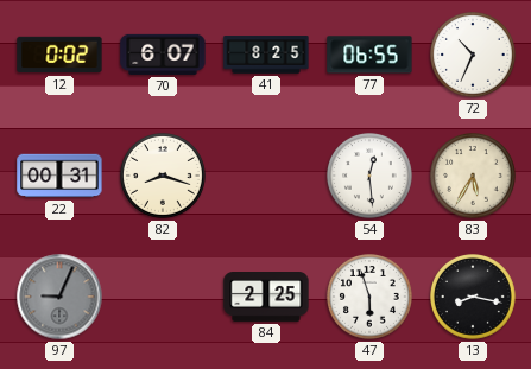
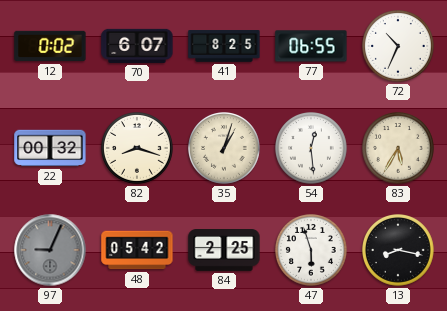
22: 00:31 -> 00:32 (50, 148)
35: none -> 1:03 (225, 149)
48: none -> 05:42 (137, 250)
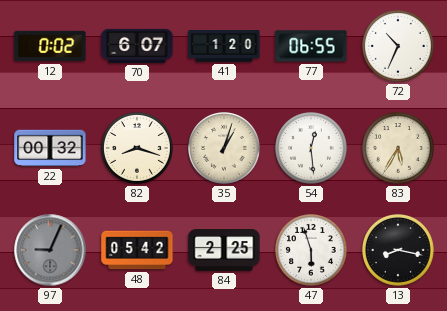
41: 8:25 -> 1:20 (224, 46)
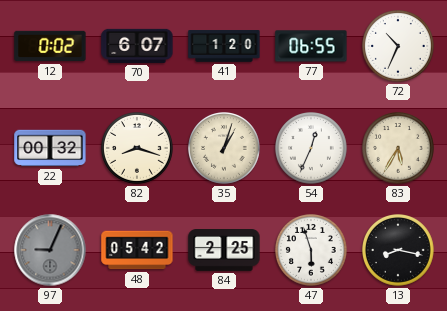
54: 12:29 -> 12:34 (312, 149)
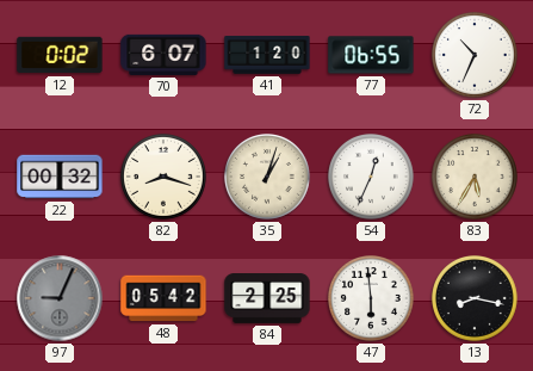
47: 5:57 -> 5:59 (372, 299)
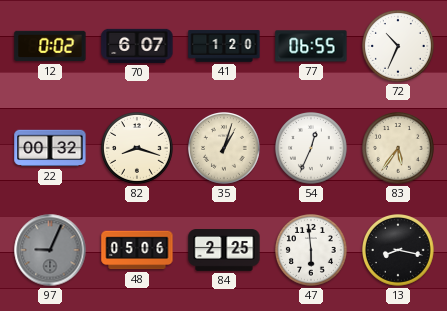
83: 5:35 -> 5:36 (399, 149)
48: 05:42 -> 05:06 (137, 250)
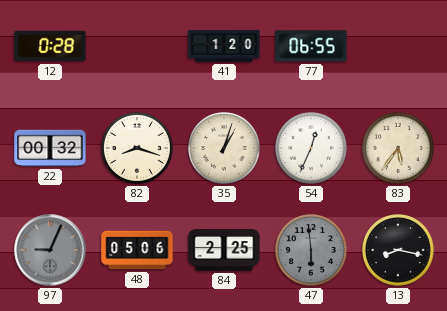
12: 0:02 -> 0:28 (50, 46)
70: 6:07 -> none (137, 46)
72: 10:34 -> none (399, 47)
47 dial: white -> grey (312, 251)
